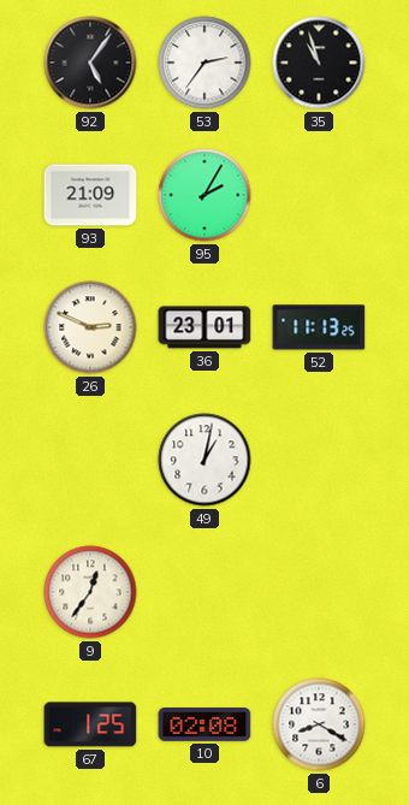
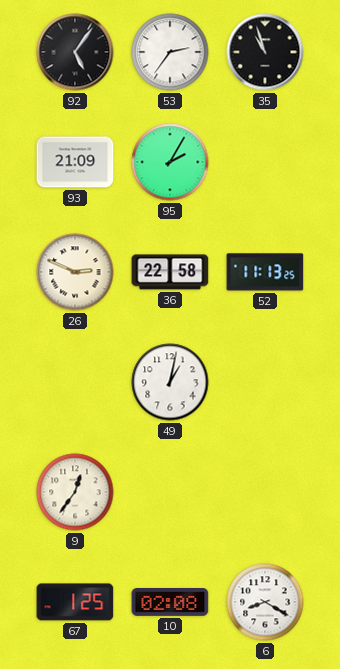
36: 23:01 -> 22:58 (170, 272)
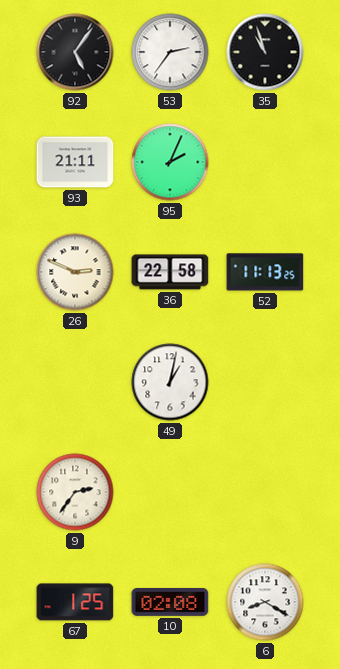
93: 21:09 -> 21:11 (75, 162)
95: 2:05 -> 2:04 (170, 162)
9: 12:36 -> 2:36 (75, 492)
